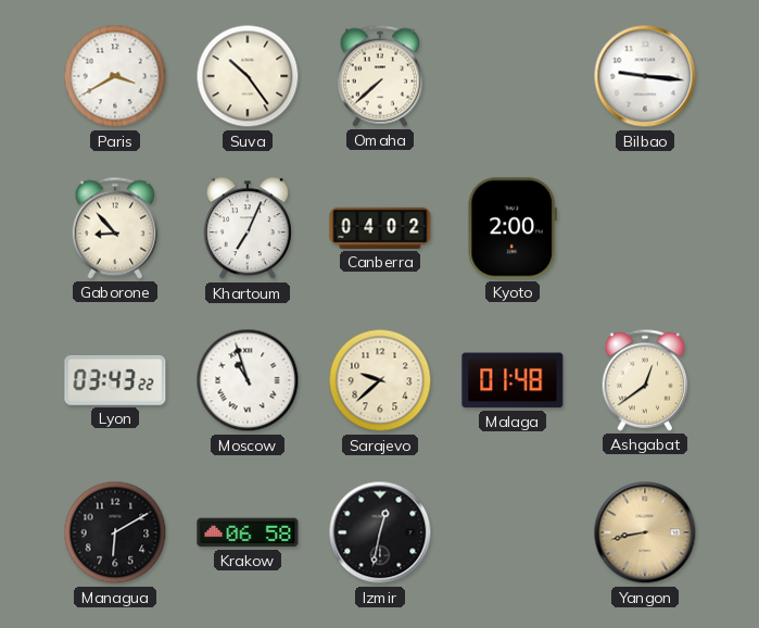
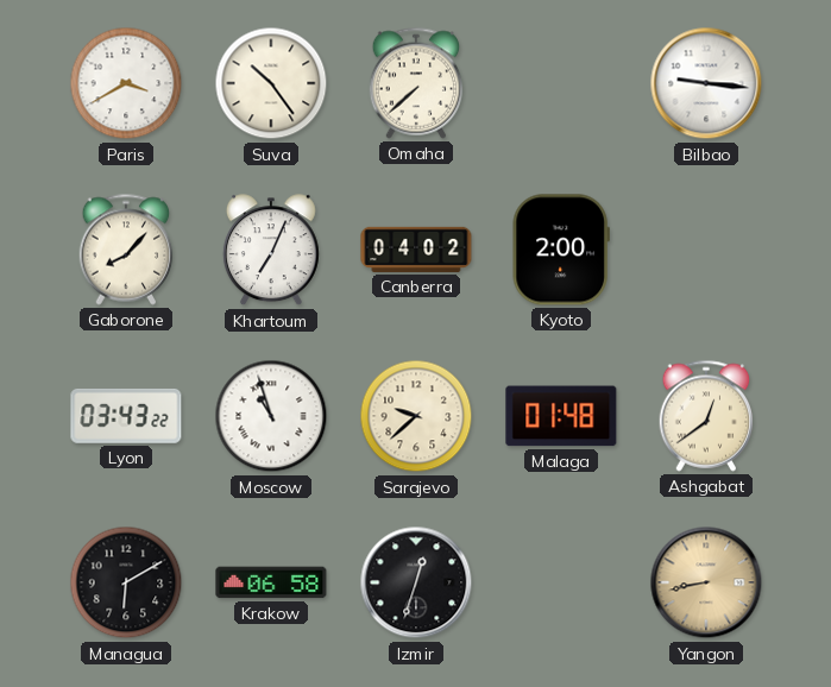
Gaborone: 8:53 -> 8:07 (126, 250)
Izmir: 12:32 -> 12:33 (416, 582)
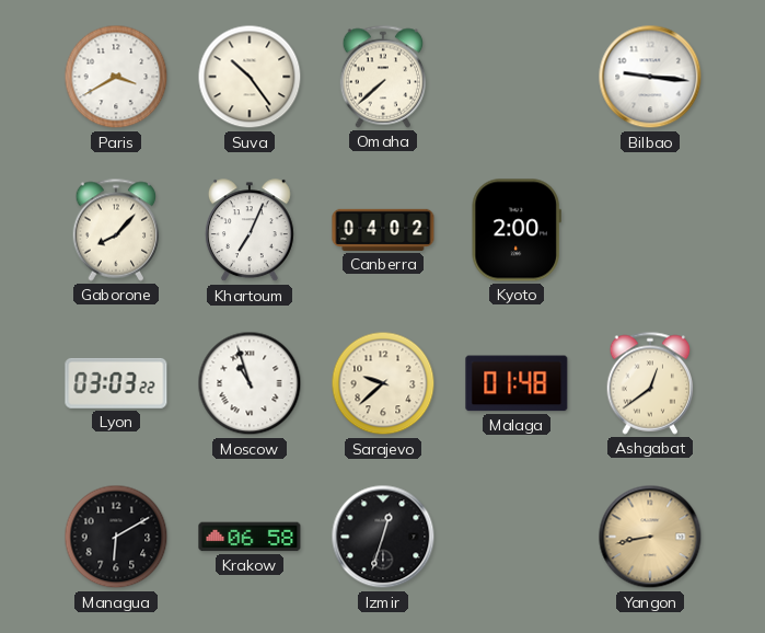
Lyon: 03:43 -> 03:03 (116, 383)
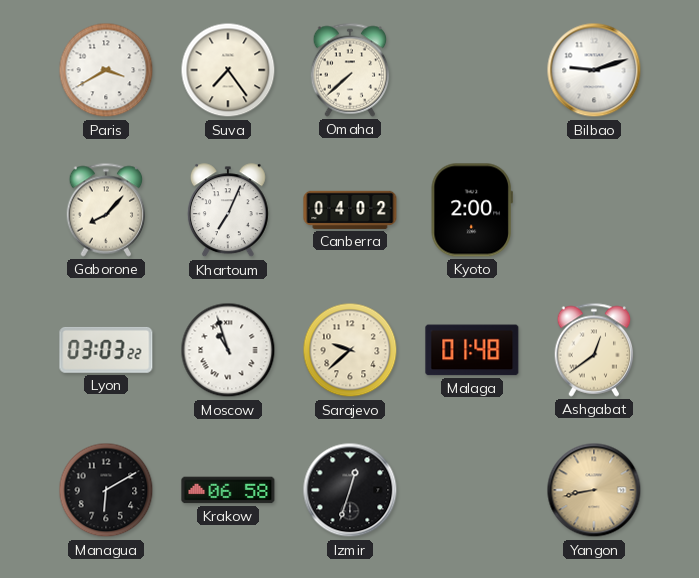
Suva: 10:24 -> 7:24 (228, 70)
Bilbao: 9:16 -> 9:12 (594, 70)
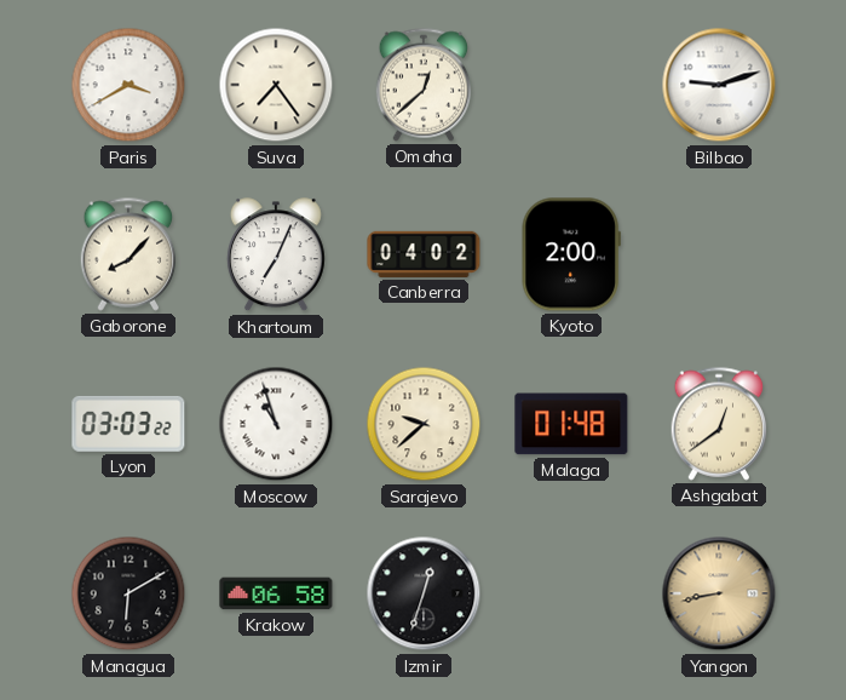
Omaha: 7:38 -> 12:38 (424, 85)
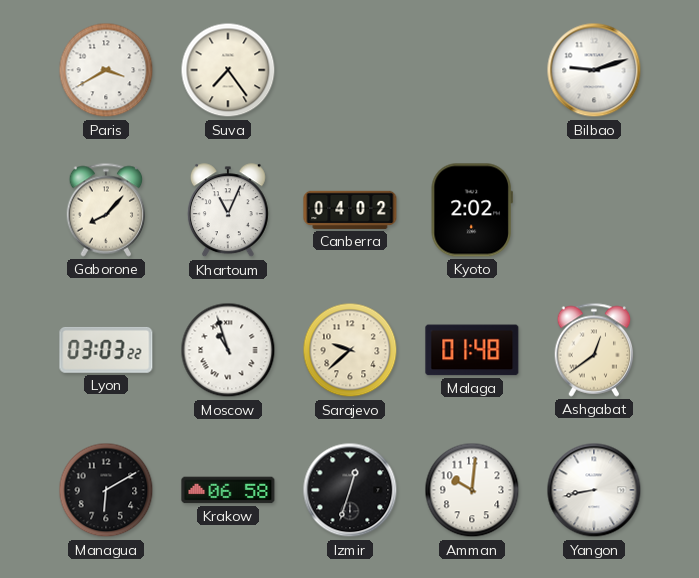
Omaha: 12:38 -> none (424, 85)
Khartoum: 7:04 -> 11:04 (228, 211)
Kyoto: 2:00 -> 2:02 (472, 210)
Amman: none -> 10:01 (472, 490)
Yangon dial: champagne -> white (594, 490)
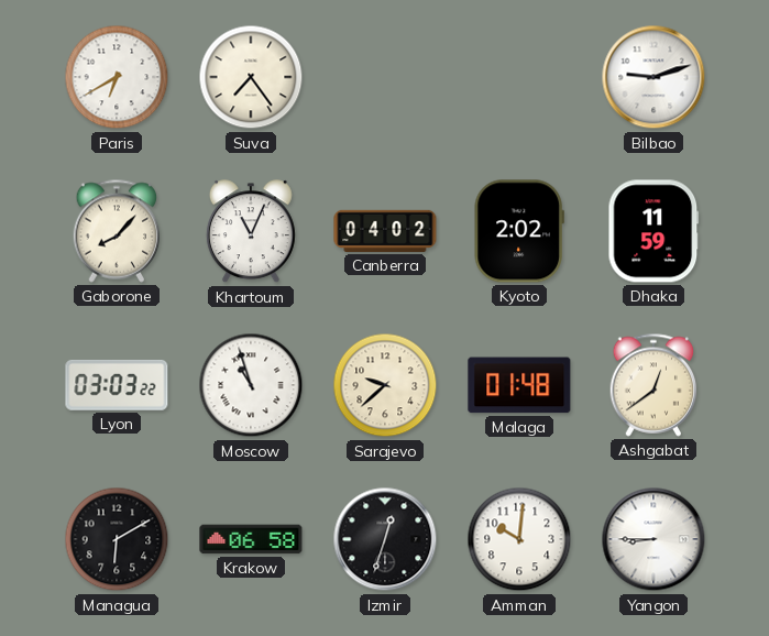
Paris: 3:40 -> 6:40 (117, 77)
Dhaka: none -> 11:59 (653, 231)
Yangon: 8:43 -> 8:45 (653, 539)
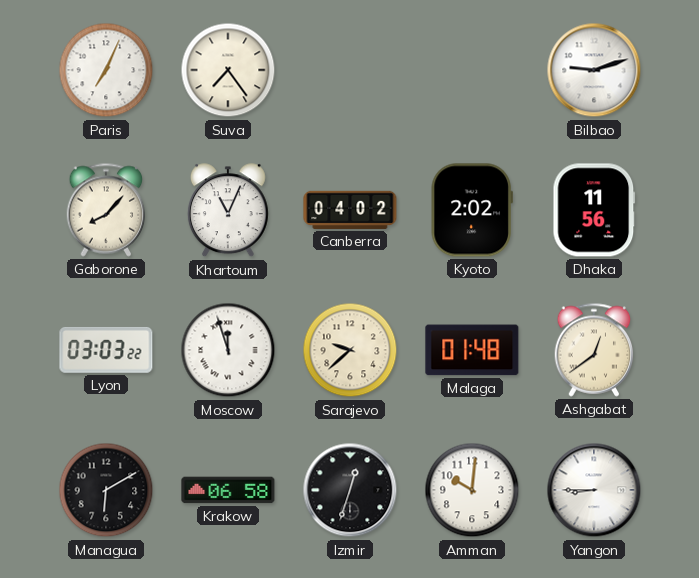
Paris: 6:40 -> 7:04 (106, 70)
Dhaka: 11:59 -> 11:56 (594, 210)
Moscow: 10:57 -> 11:57 (228, 350)
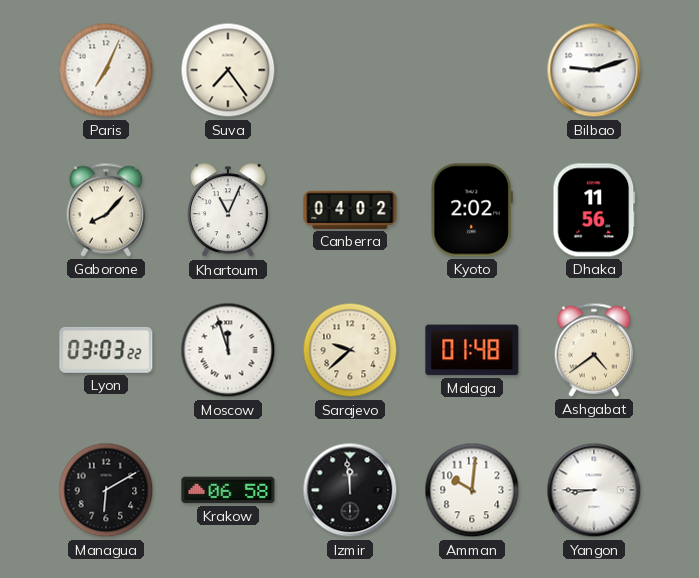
Ashgabat: 12:39 -> 4:39 (594, 350)
Izmir: 12:33 -> 11:59 (350, 490)
